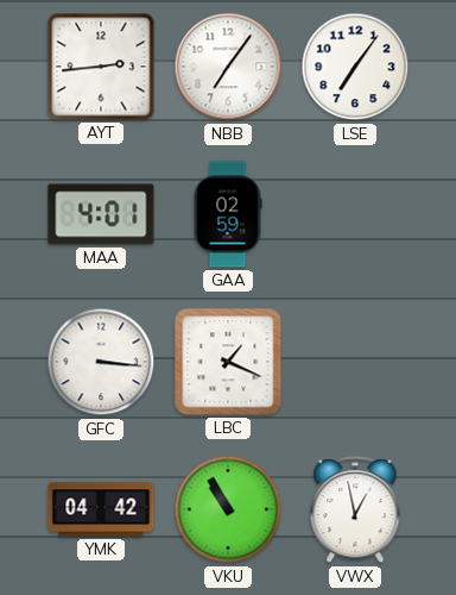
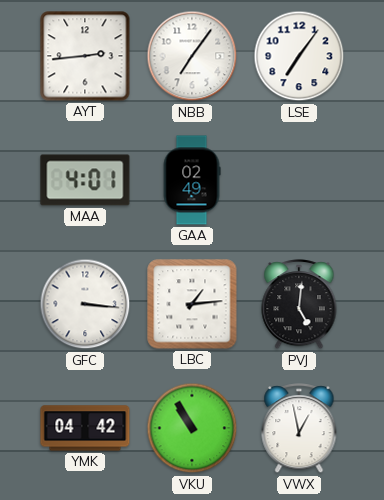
GAA: 02:59 -> 02:49 (192, 180)
LBC: 1:19 -> 1:14 (192, 304)
PVJ: none -> 5:01 (299, 305)
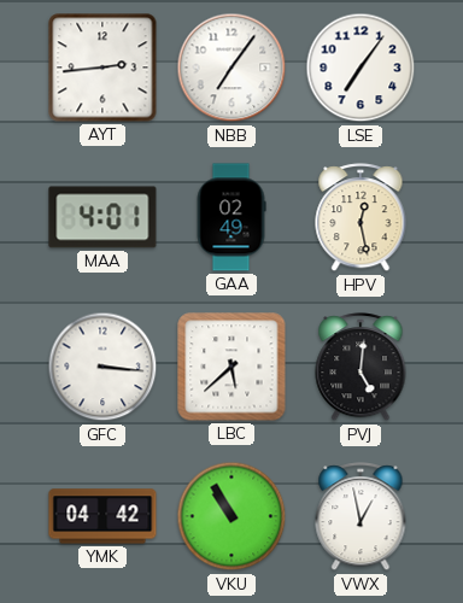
HPV: none -> 12:28 (361, 218)
LBC: 1:14 -> 5:38 (231, 367)
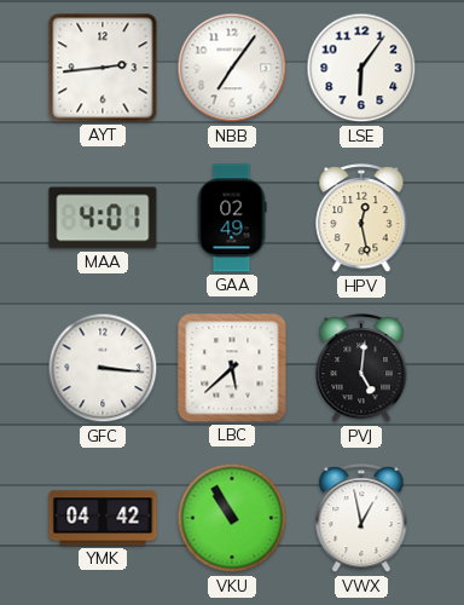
LSE: 7:06 -> 6:06 (361, 68)
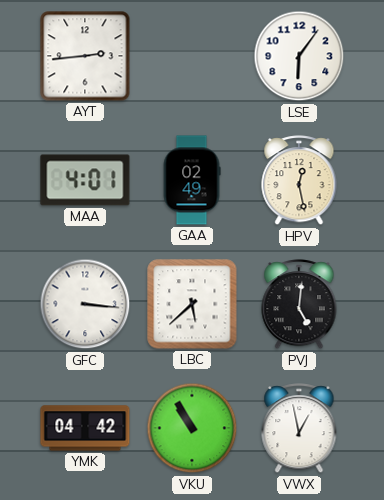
NBB: 7:06 -> none (232, 68)
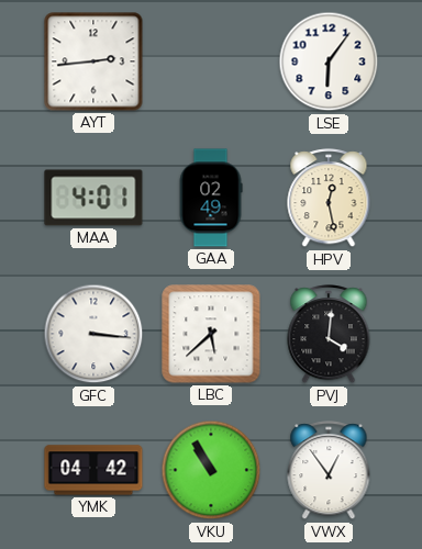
PVJ: 5:01 -> 4:01 (329, 335)
VWX: 12:58 -> 12:54 (329, 471)
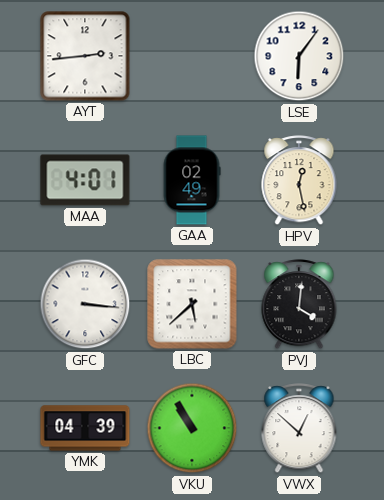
YMK: 04:42 -> 04:39 (85, 428)
VWX: 12:54 -> 12:52 (299, 429)
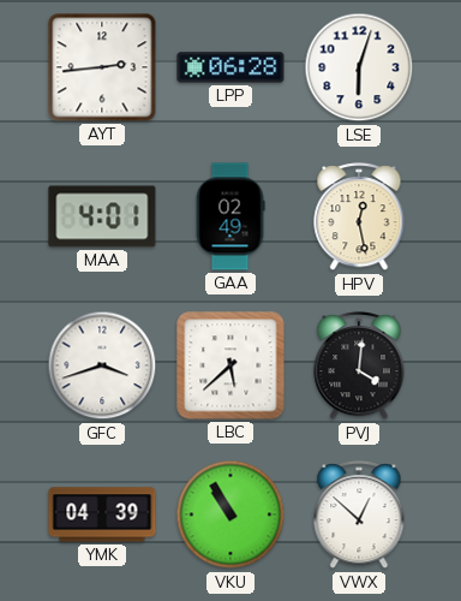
LPP: none -> 06:28 (230, 67)
LSE: 6:06 -> 6:03 (359, 67)
GFC: 3:16 -> 3:42 (102, 365)
